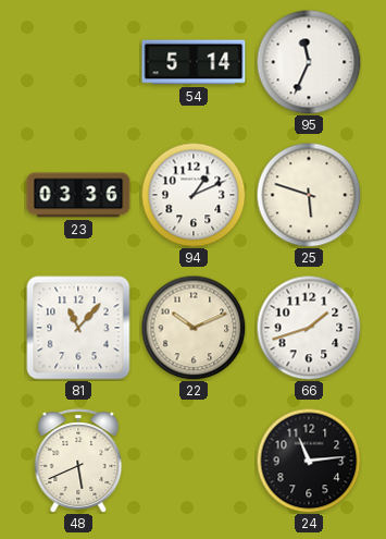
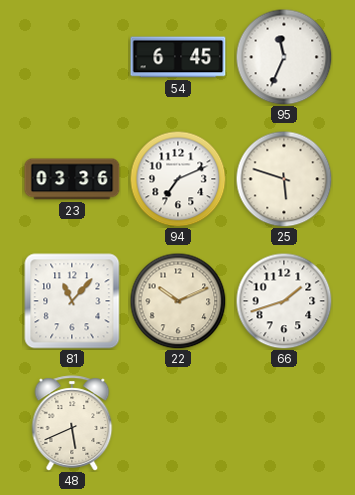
54: 5:14 -> 6:45 (178, 57)
94: 1:11 -> 7:11 (178, 179)
24: 11:14 -> none (309, 461)
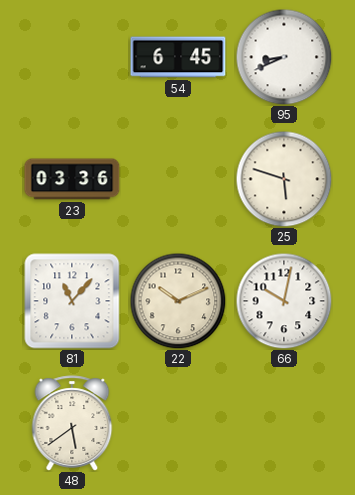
95: 11:34 -> 8:41 (284, 57)
94: 7:11 -> none (178, 179)
66: 1:42 -> 10:02 (284, 301)
48: 5:41 -> 5:39 (72, 423)
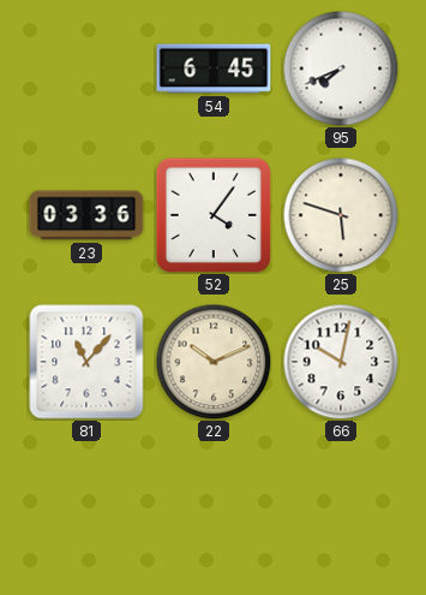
95: 8:41 -> 7:41 (341, 69)
52: none -> 4:06 (214, 215)
48: 5:39 -> none (72, 423)
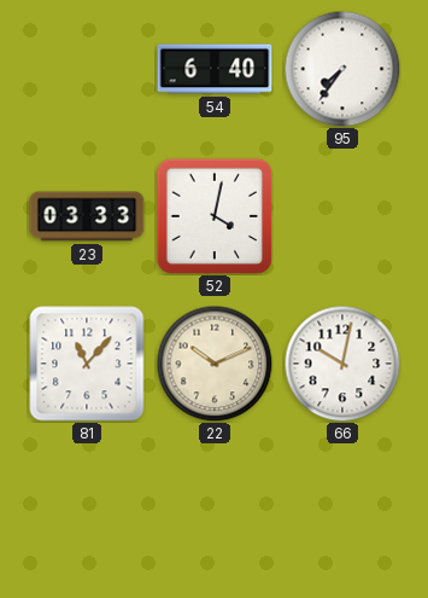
54: 6:45 -> 6:40 (215, 69)
95: 7:41 -> 7:36 (342, 69)
23: 03:36 -> 03:33 (87, 216)
52: 4:06 -> 4:02 (215, 216)
25: 5:48 -> none (341, 215)
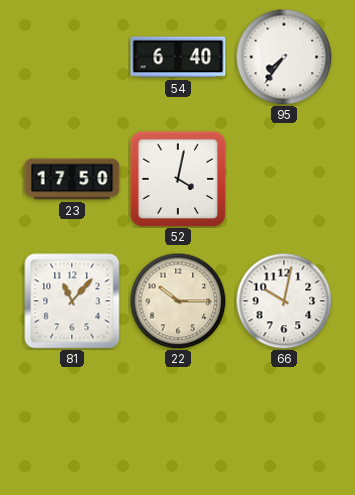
23: 03:33 -> 17:50 (72, 179)
22: 10:11 -> 10:15 (178, 301)
